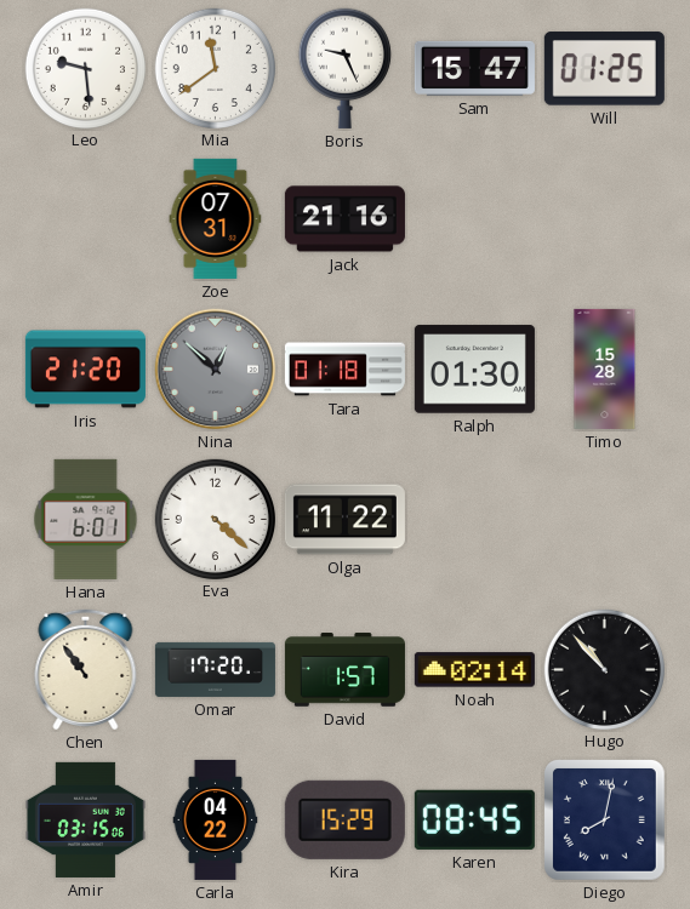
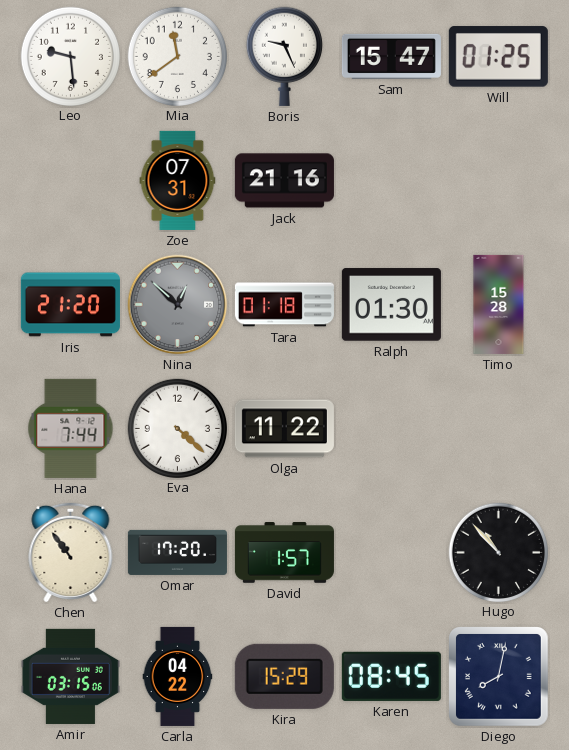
Hana: 6:01 -> 7:44 (71, 428)
Noah: 02:14 -> none (474, 670)
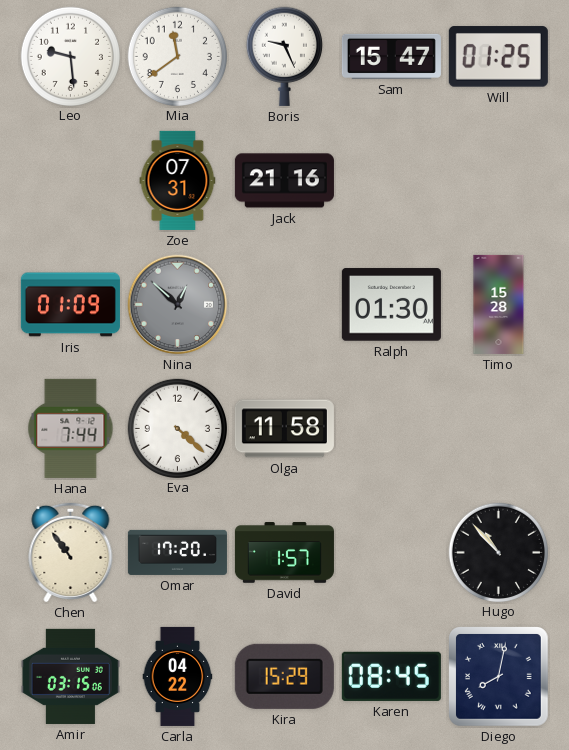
Iris: 21:20 -> 01:09 (70, 305)
Tara: 01:18 -> none (284, 305)
Olga: 11:22 -> 11:58 (284, 429)
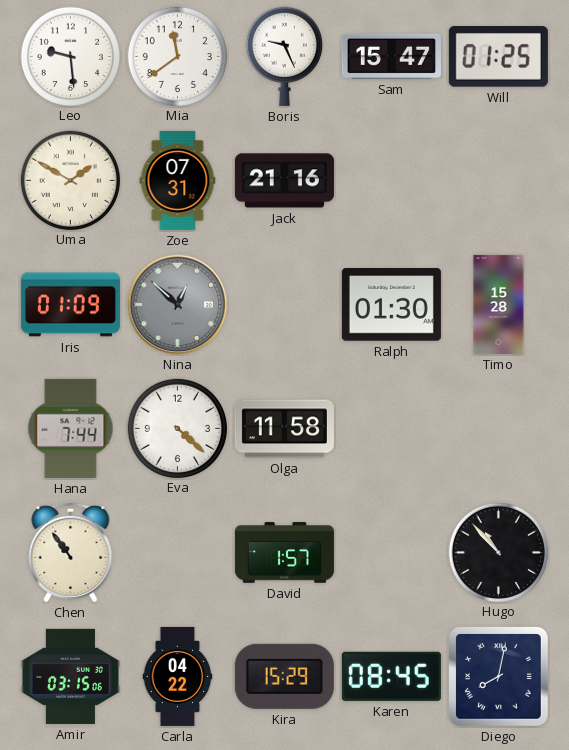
Uma: none -> 1:50 (70, 180)
Omar: 17:20 -> none (177, 552)
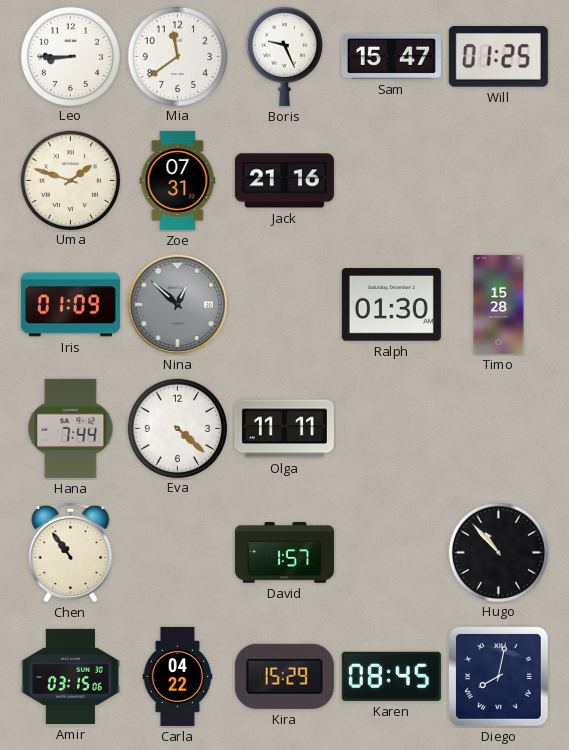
Leo: 9:29 -> 8:45 (70, 56)
Uma: 1:50 -> 1:48 (70, 180)
Olga: 11:58 -> 11:11 (284, 429)
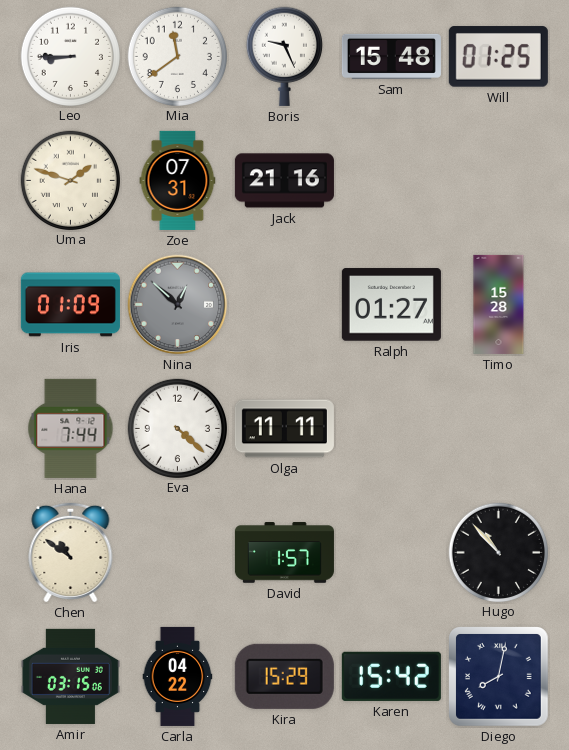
Sam: 15:47 -> 15:48 (391, 56)
Ralph: 01:30 -> 01:27 (391, 305)
Chen: 10:54 -> 10:51 (71, 552)
Karen: 08:45 -> 15:42 (391, 676)
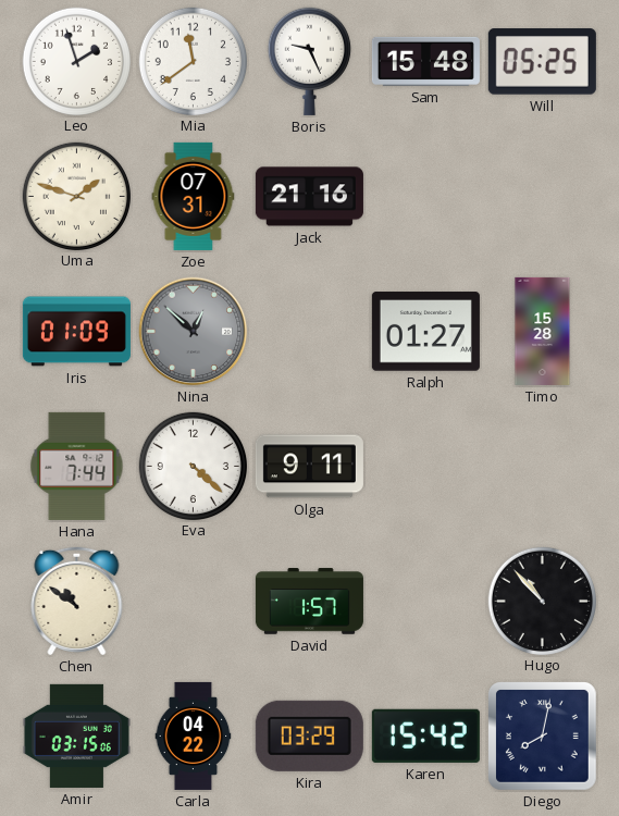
Leo: 8:45 -> 1:57 (76, 61)
Will: 01:25 -> 05:25 (542, 62)
Olga: 11:11 -> 9:11 (309, 467)
Kira: 15:29 -> 03:29 (309, 735)
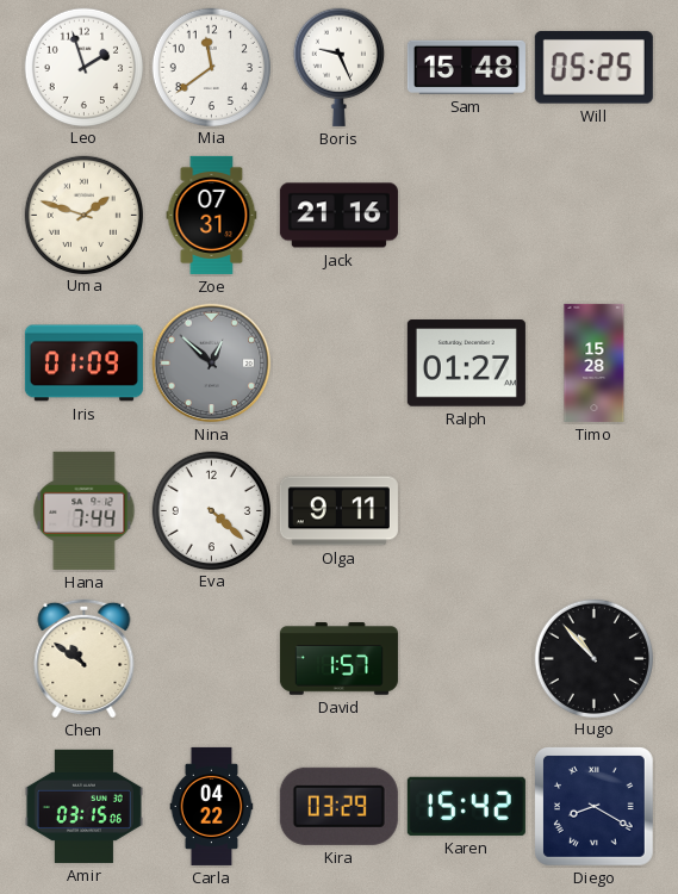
Diego: 8:02 -> 8:20 (595, 807)
